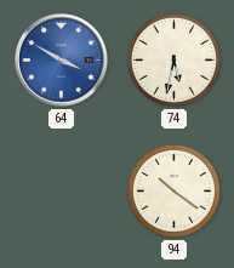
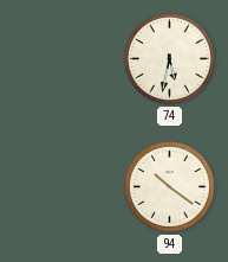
64: 3:50 -> none (62, 61)
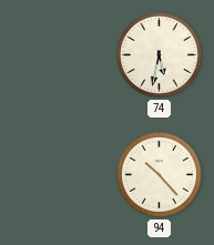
94: 10:21 -> 10:23 (159, 174)
